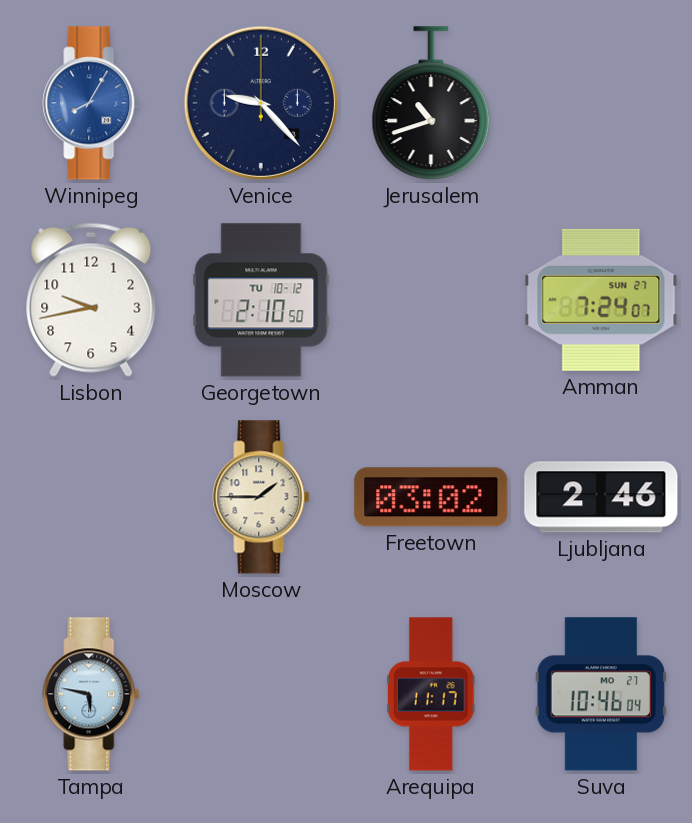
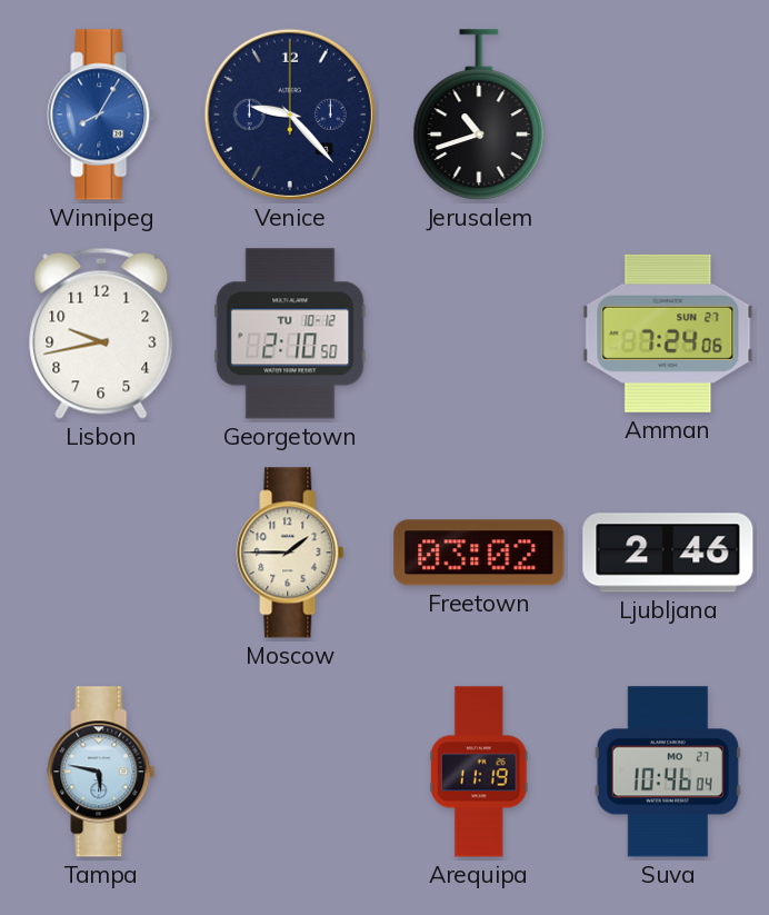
Amman: 7:24:07 -> 7:24:06 (668, 334)
Arequipa: 11:17 -> 11:19 (479, 772)
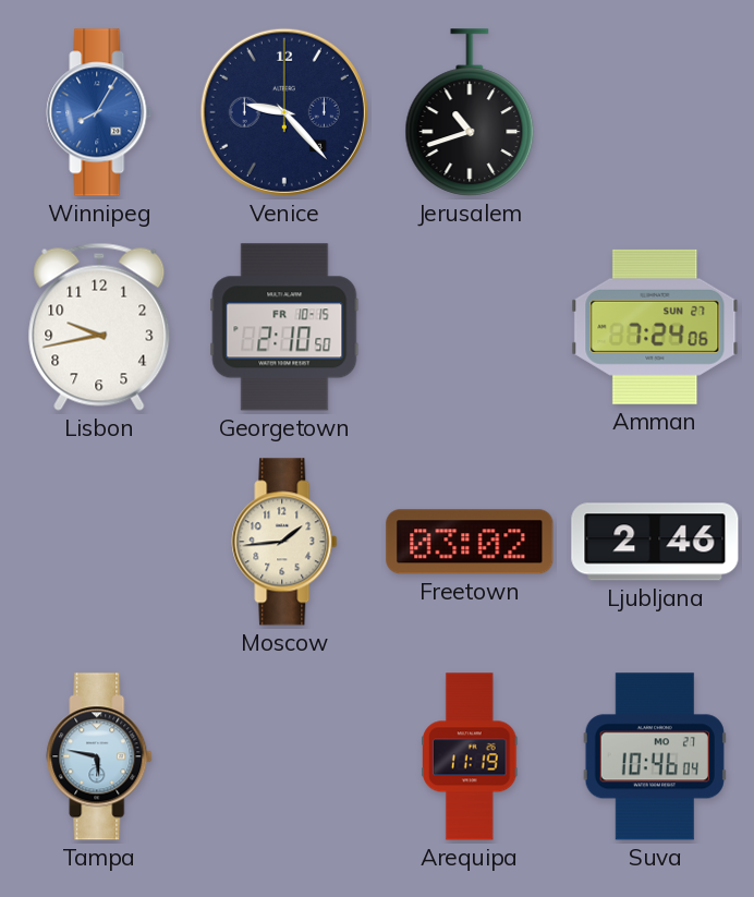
Georgetown date: TU 10-12 -> FR 10-15 (284, 327)
Moscow: 1:45 -> 1:44 (284, 542)
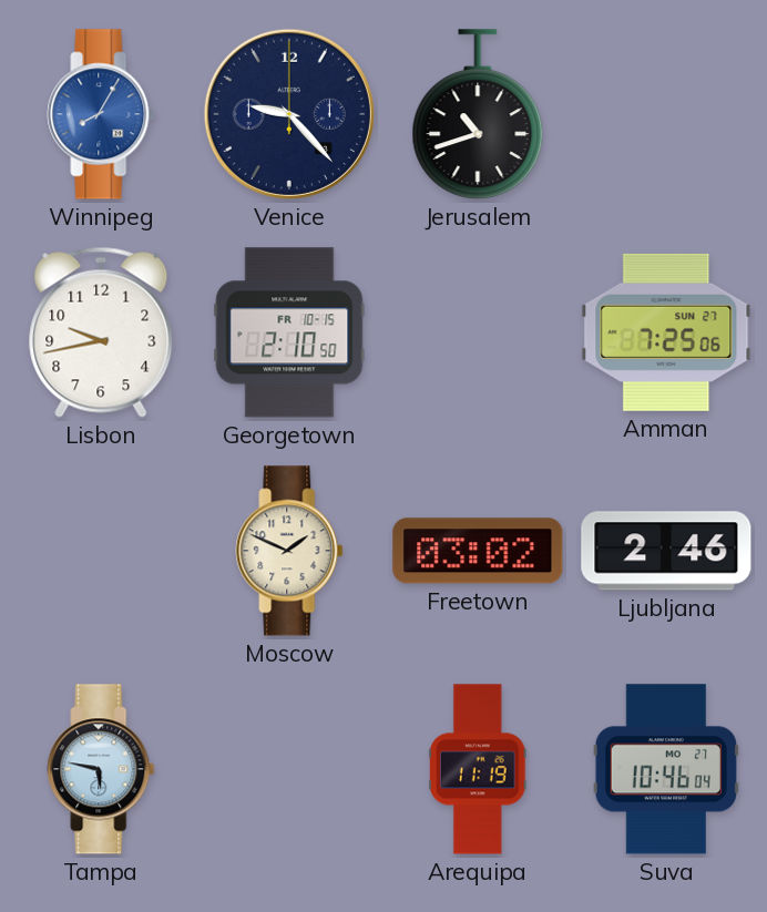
Amman: 7:24 -> 7:25 (666, 332)
Moscow: 1:44 -> 1:49 (289, 551)
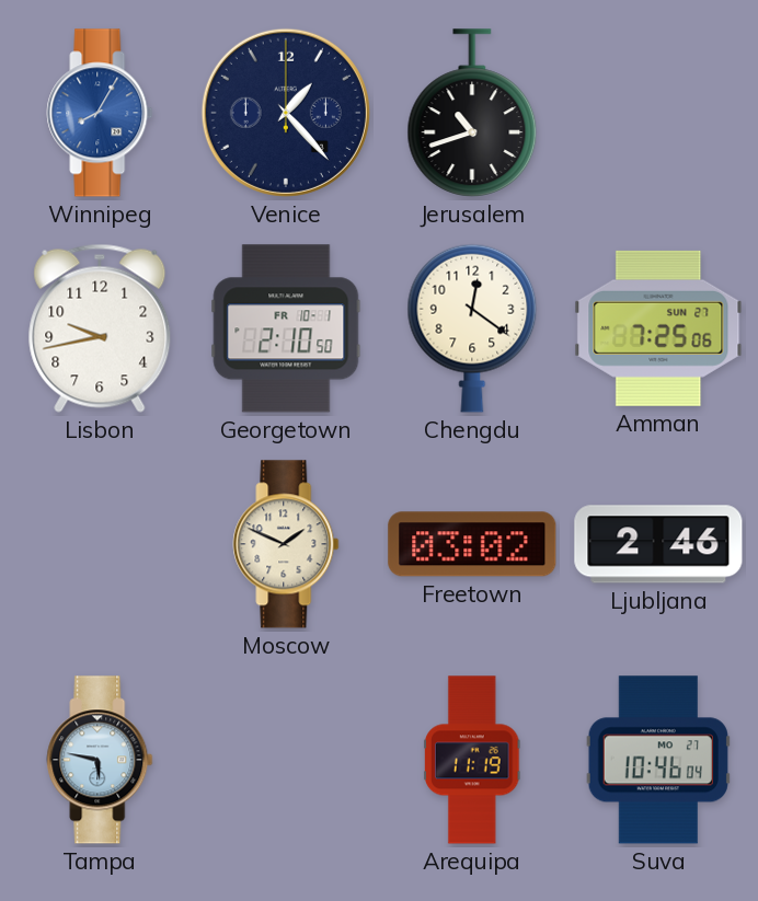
Venice: 9:23 -> 1:23 (286, 113)
Georgetown date: FR 10-15 -> FR 10-1 (286, 328)
Chengdu: none -> 12:21 (472, 328)
